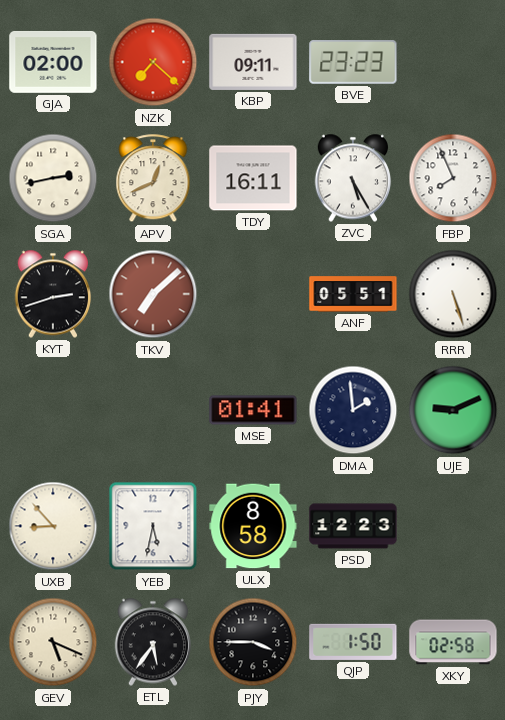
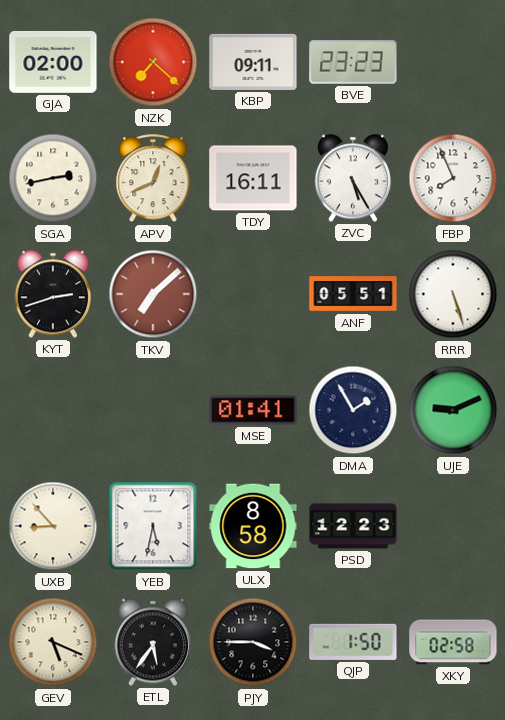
DMA: 1:59 -> 1:55 (353, 410)
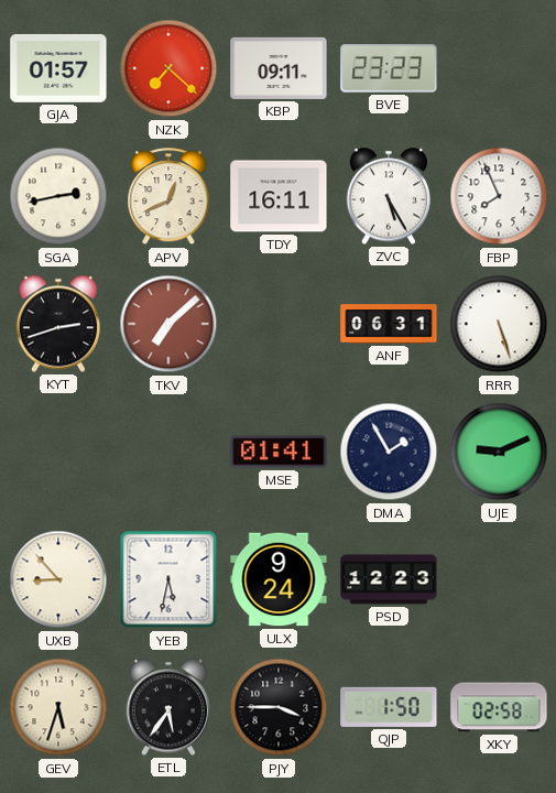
GJA: 02:00 -> 01:57 (58, 68)
ANF: 05:51 -> 06:31 (389, 324)
ULX: 8:58 -> 9:24 (279, 579)
GEV: 5:19 -> 5:33 (58, 707)
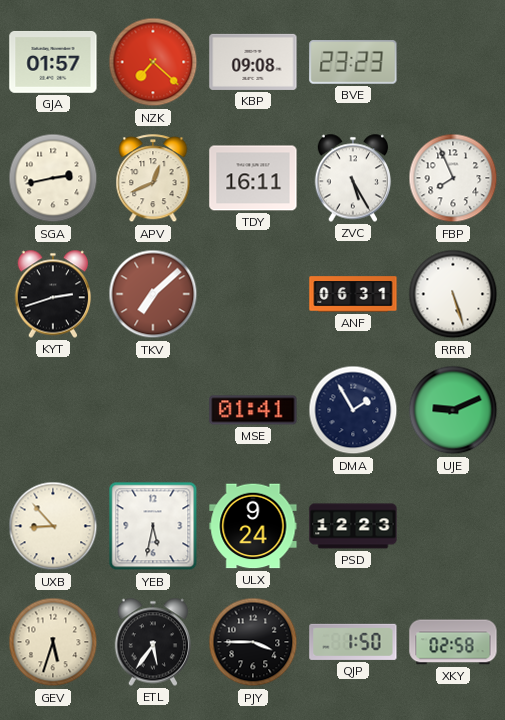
KBP: 09:11 -> 09:08 (253, 62)
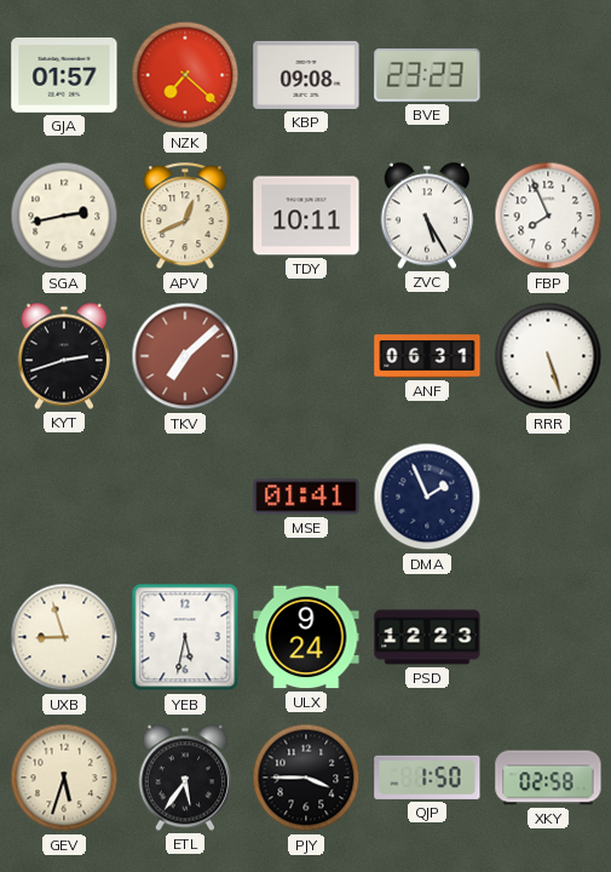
TDY: 16:11 -> 10:11 (306, 216)
DMA: 1:55 -> 1:56 (427, 497)
UJE: 9:11 -> none (453, 410)
UXB: 8:53 -> 8:57 (64, 637)
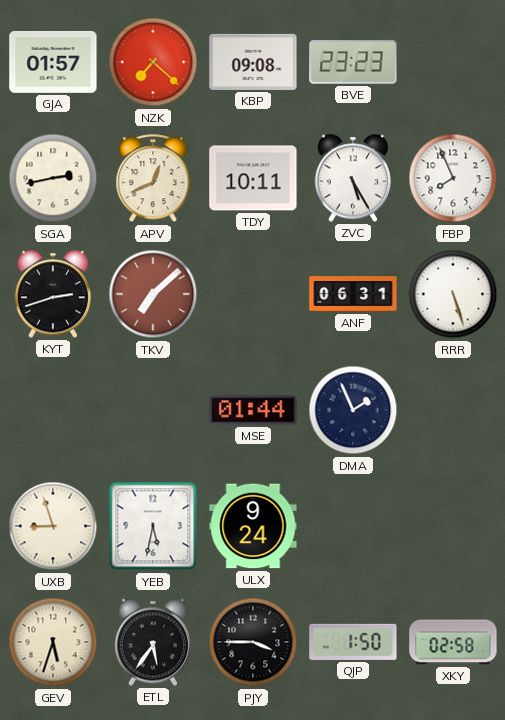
MSE: 01:41 -> 01:44 (253, 410)
PSD: 12:23 -> none (427, 637)
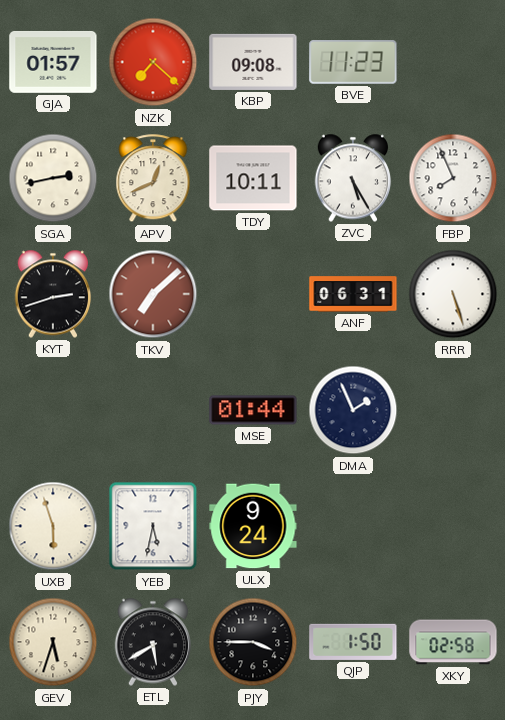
BVE: 23:23 -> 11:23 (353, 62)
UXB: 8:57 -> 5:57 (53, 526)
ETL: 5:36 -> 5:40 (153, 642)
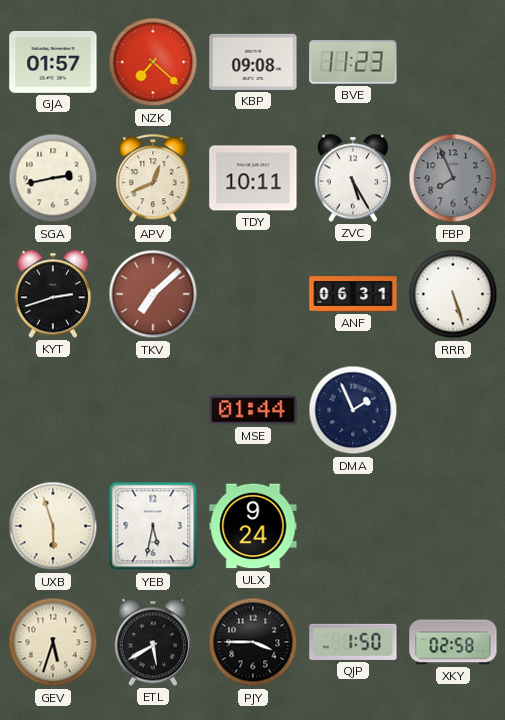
FBP dial: white -> grey (453, 178)
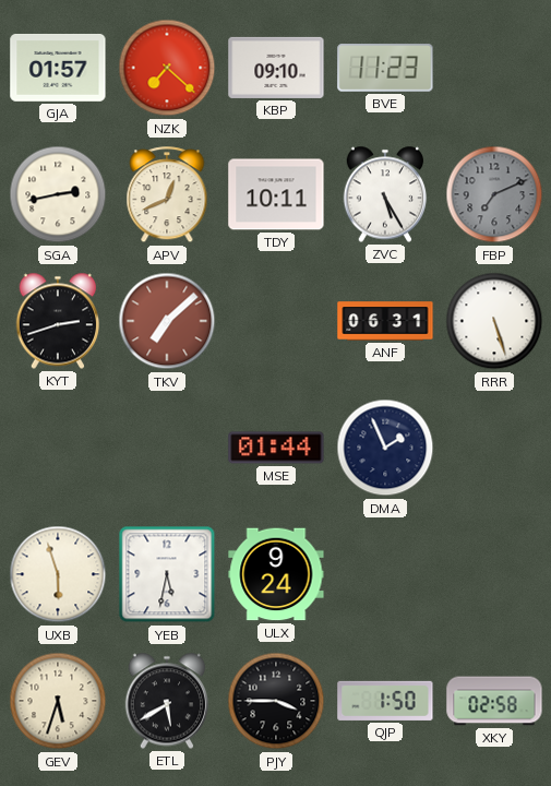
KBP: 09:08 -> 09:10 (276, 68)
FBP: 7:56 -> 7:11 (494, 194)
